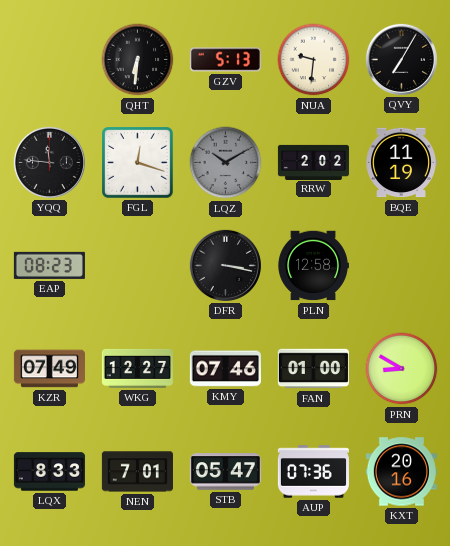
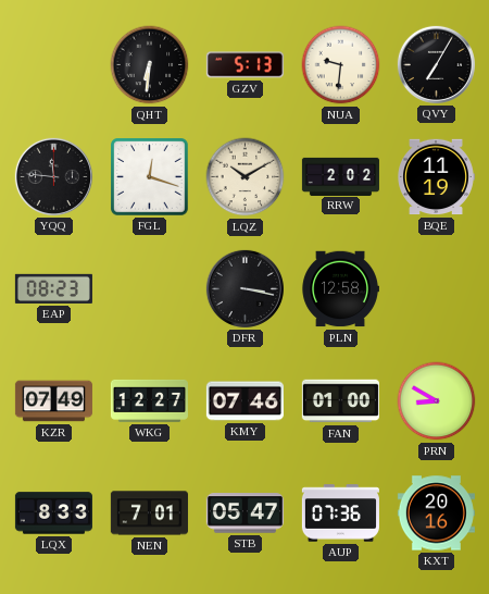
LQZ dial: grey -> cream (246, 177)
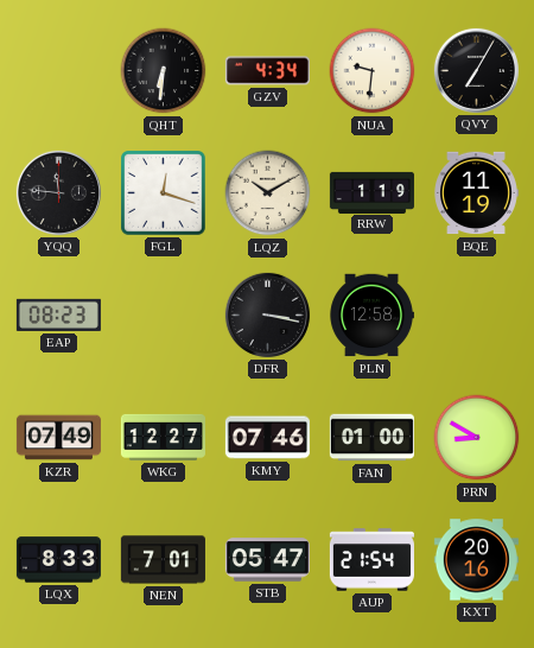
GZV: 5:13 -> 4:34 (267, 71)
RRW: 2:02 -> 1:19 (371, 192)
AUP: 07:36 -> 21:54 (371, 560)
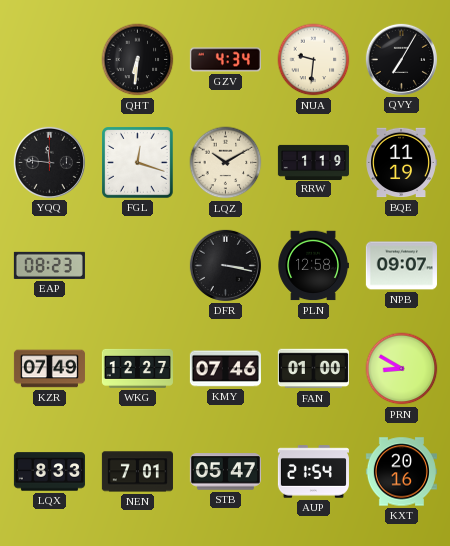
NPB: none -> 09:07 (401, 266)
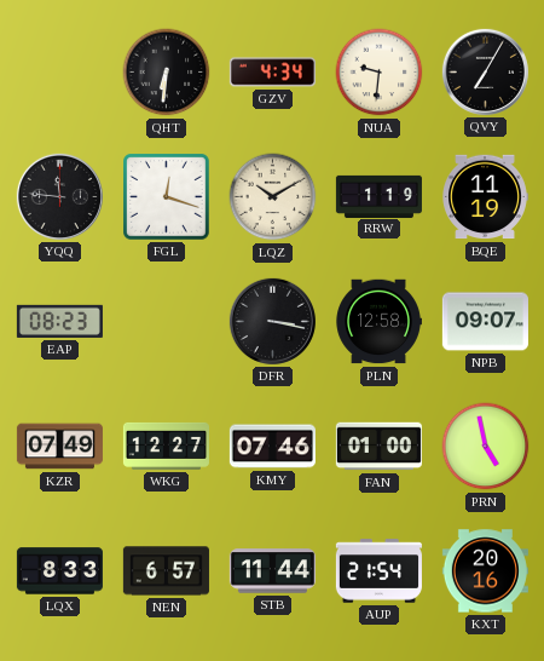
PRN: 8:50 -> 4:58 (486, 447)
NEN: 7:01 -> 6:57 (166, 571)
STB: 05:47 -> 11:44 (272, 571)
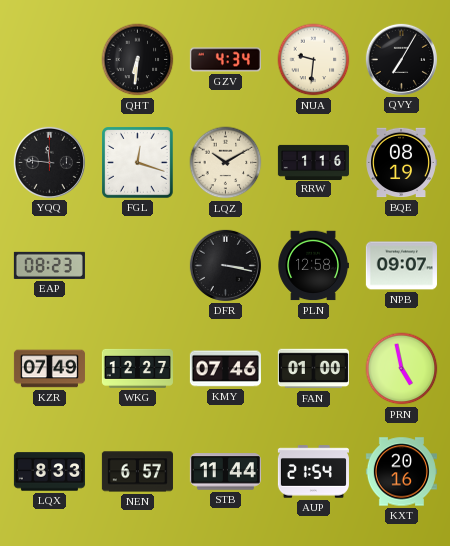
RRW: 1:19 -> 1:16 (313, 162)
BQE: 11:19 -> 08:19 (401, 163)
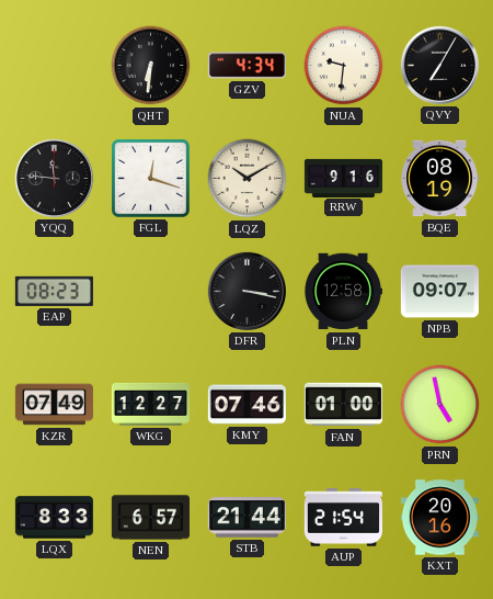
RRW: 1:16 -> 9:16 (343, 178)
STB: 11:44 -> 21:44 (246, 518)
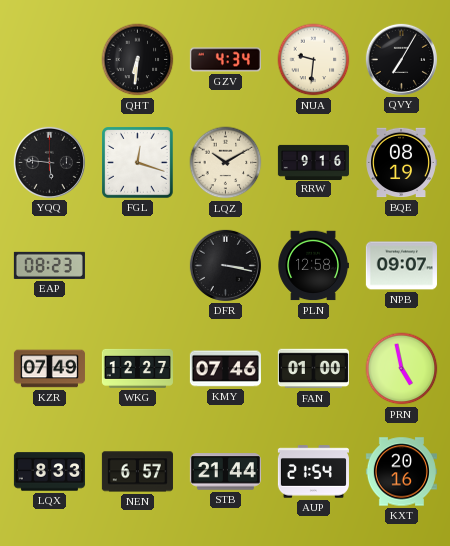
YQQ: 11:46 -> 5:46 (49, 162)
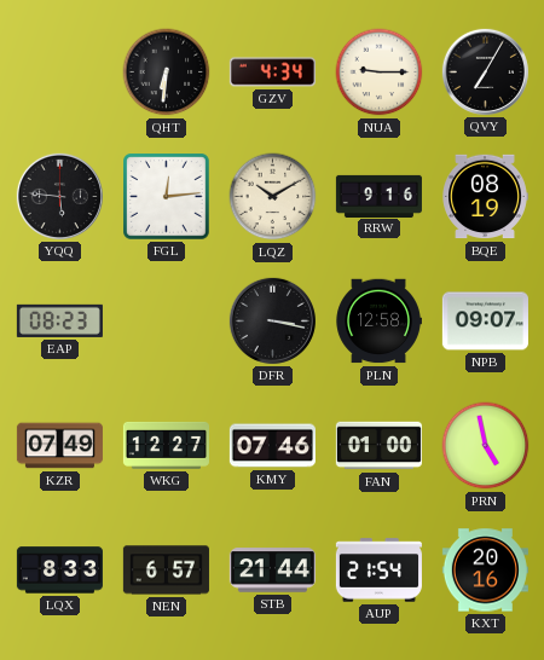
NUA: 9:31 -> 9:15 (380, 73)
FGL: 12:18 -> 12:14 (167, 197)
